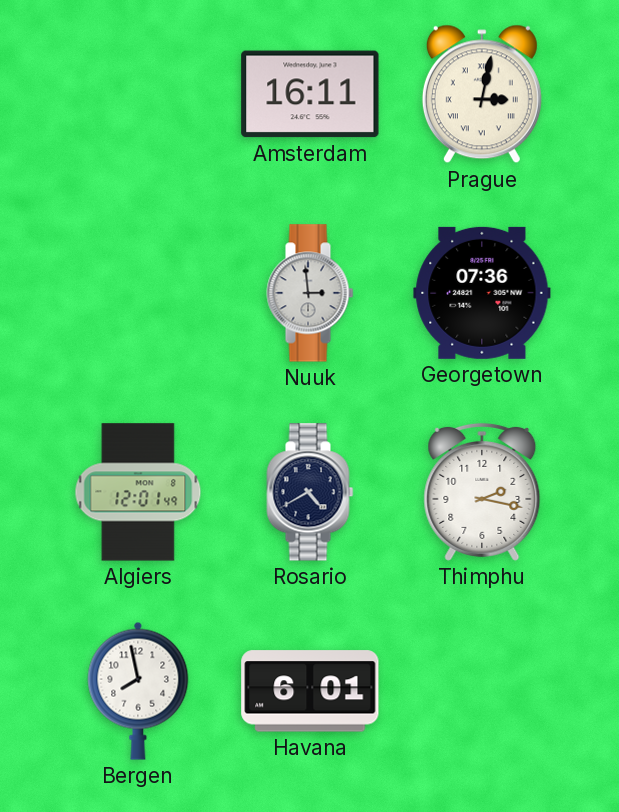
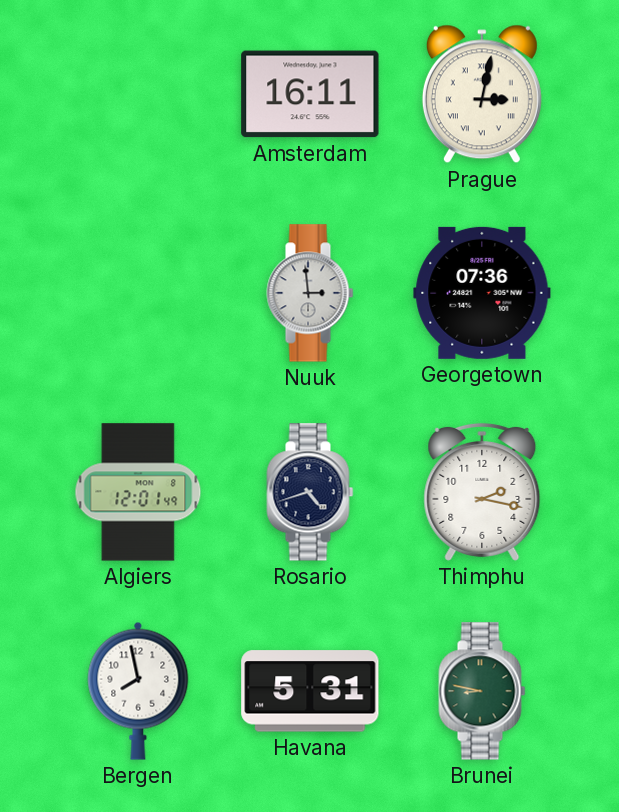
Rosario: 4:40 -> 4:42 (310, 492)
Havana: 6:01 -> 5:31 (310, 691)
Brunei: none -> 8:47 (482, 691)
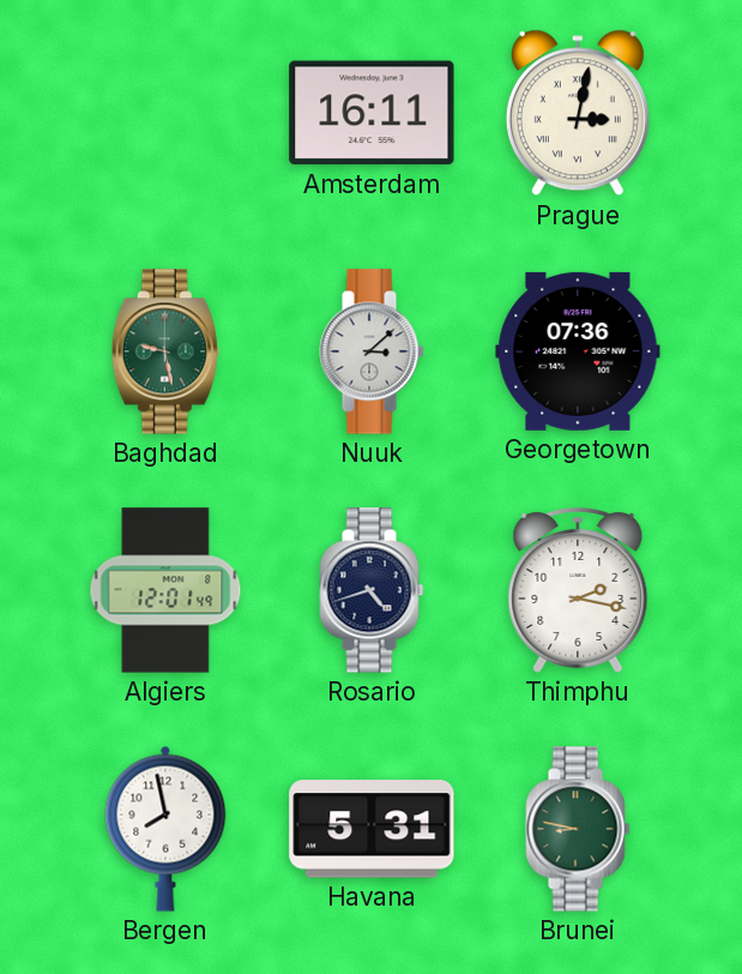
Baghdad: none -> 9:28 (165, 351)
Nuuk: 2:59 -> 3:08 (372, 351)
